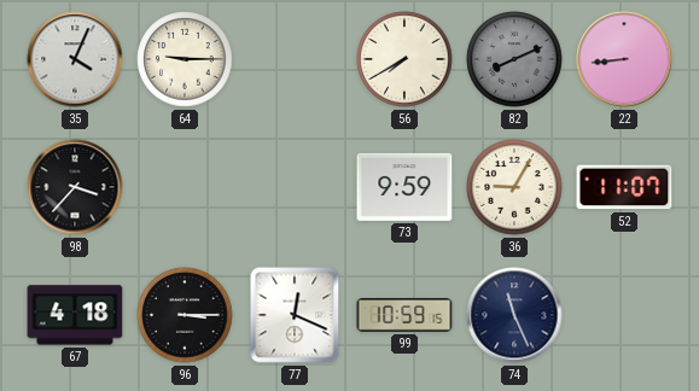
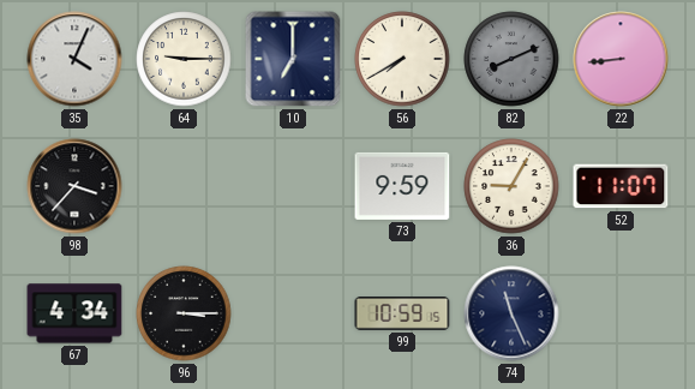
10: none -> 7:00 (293, 59)
67: 4:18 -> 4:34 (74, 313)
77: 12:19 -> none (295, 315)
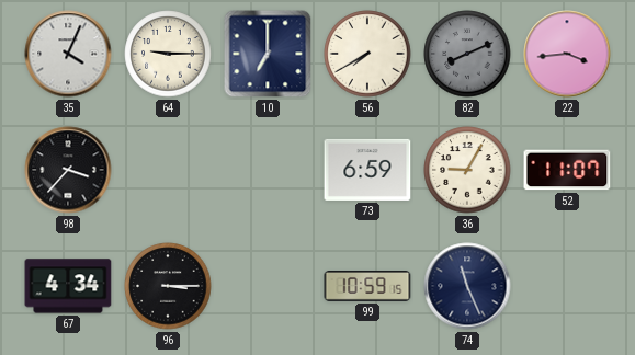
22: 8:44 -> 3:44 (567, 54)
73: 9:59 -> 6:59 (367, 170)
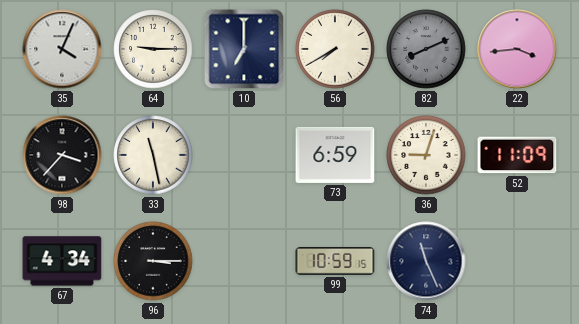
33: none -> 11:28 (153, 155)
36: 9:05 -> 9:03 (426, 155)
52: 11:07 -> 11:09 (517, 155)
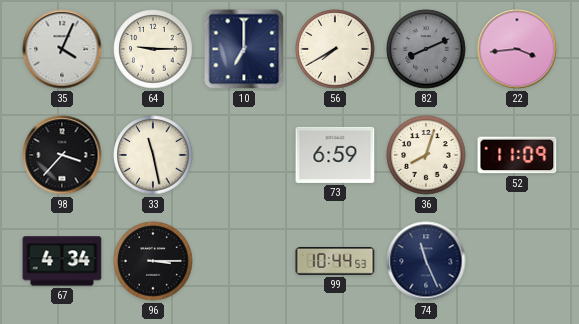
36: 9:03 -> 8:03 (426, 155)
99: 10:59 -> 10:44 (335, 262)
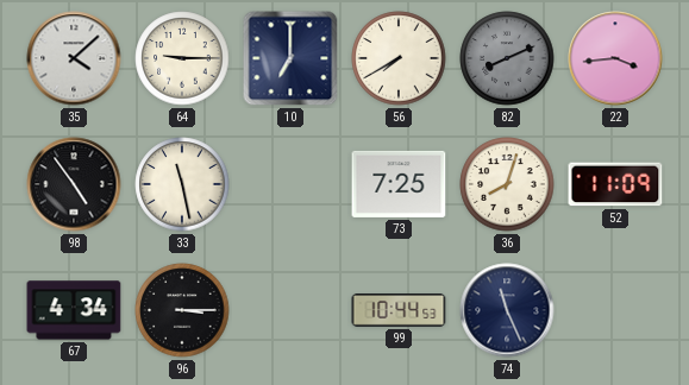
35: 4:04 -> 4:08 (74, 58)
98: 3:37 -> 4:54 (74, 184)
73: 6:59 -> 7:25 (399, 184)
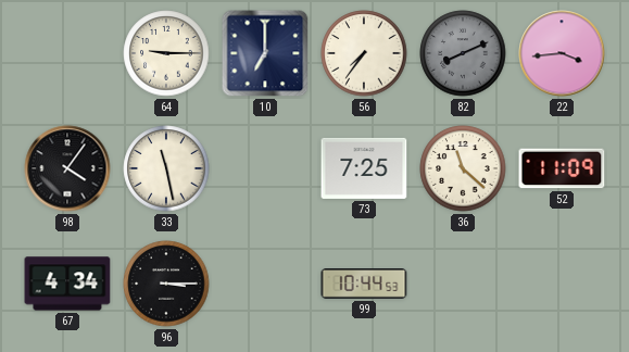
35: 4:08 -> none (74, 58)
56: 7:40 -> 7:36 (364, 53)
98: 4:54 -> 4:06 (67, 168)
36: 8:03 -> 11:22 (463, 168)
74: 11:26 -> none (507, 310)
